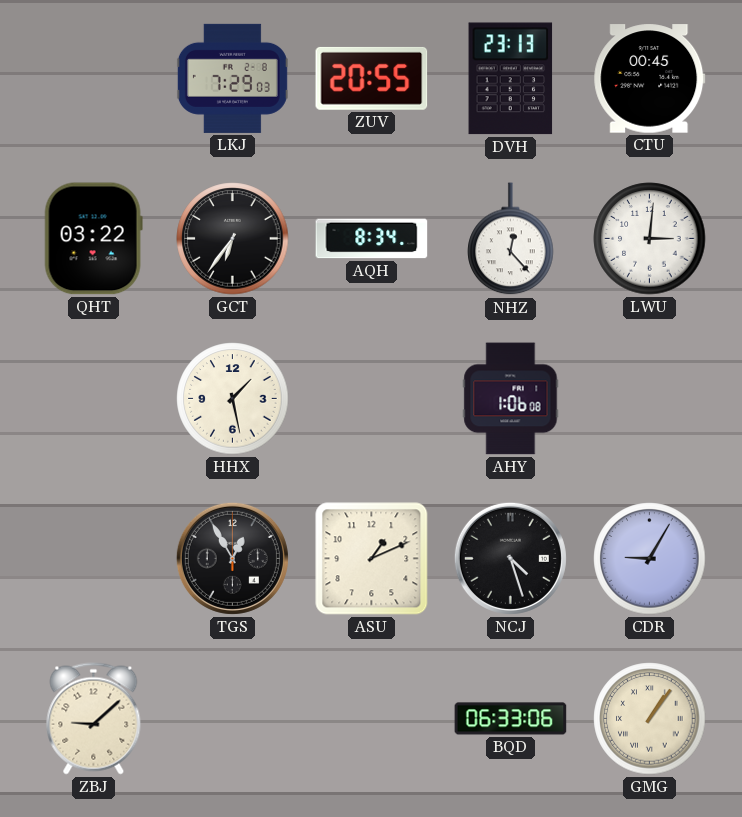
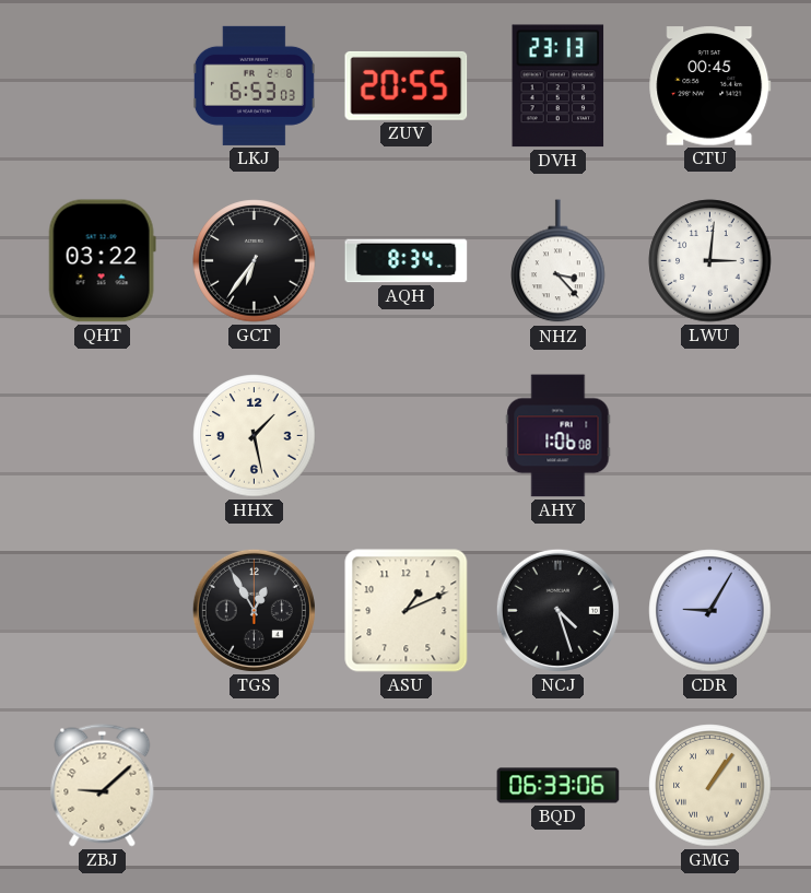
LKJ: 7:29 -> 6:53 (254, 85)
NHZ: 12:23 -> 3:23 (559, 261)
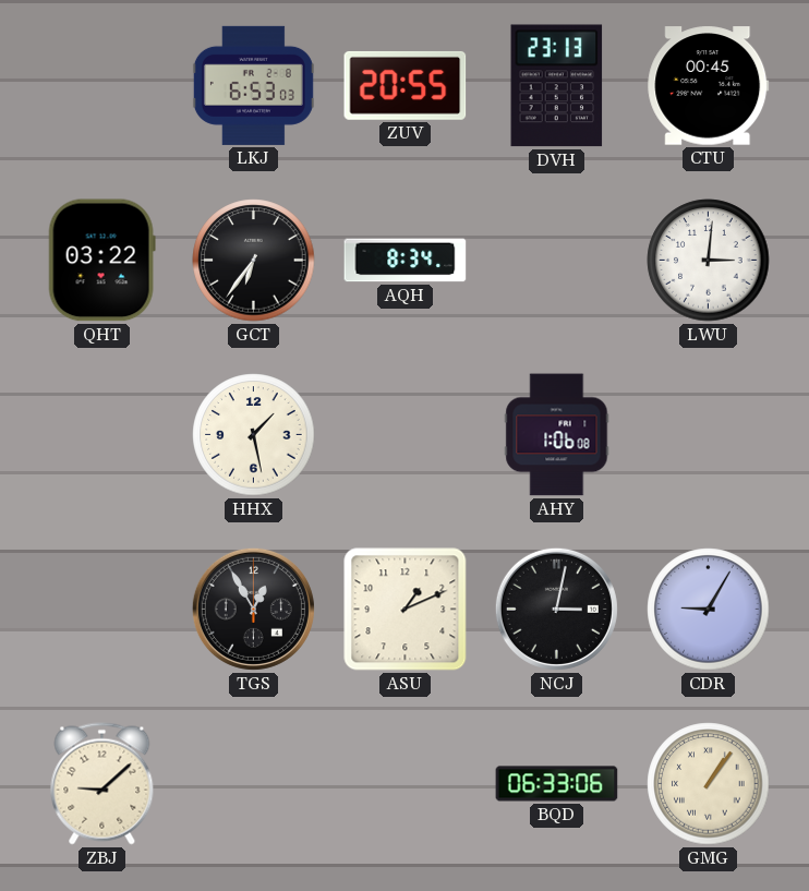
NHZ: 3:23 -> none (559, 261)
NCJ: 4:27 -> 3:02 (556, 609)
